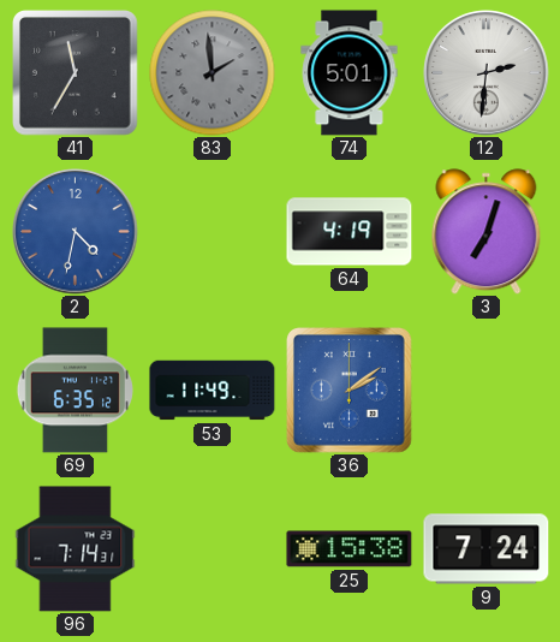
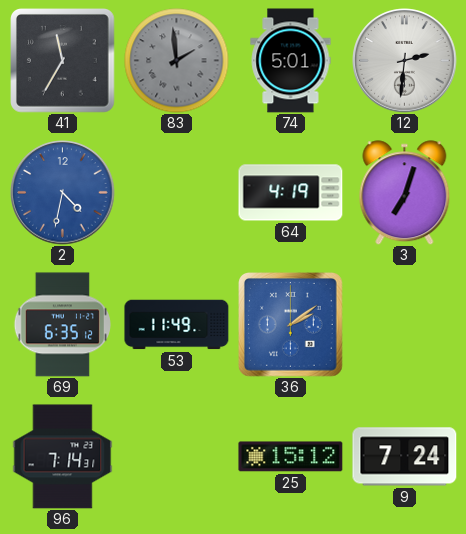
25: 15:38 -> 15:12 (291, 457)
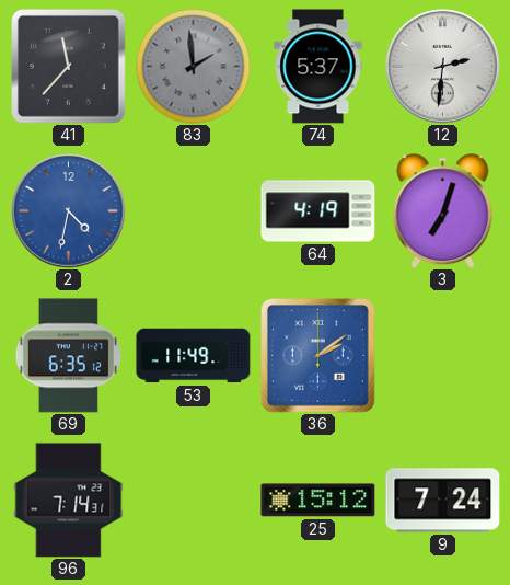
41: 11:35 -> 11:37 (69, 67)
74: 5:01 -> 5:37 (318, 67)
